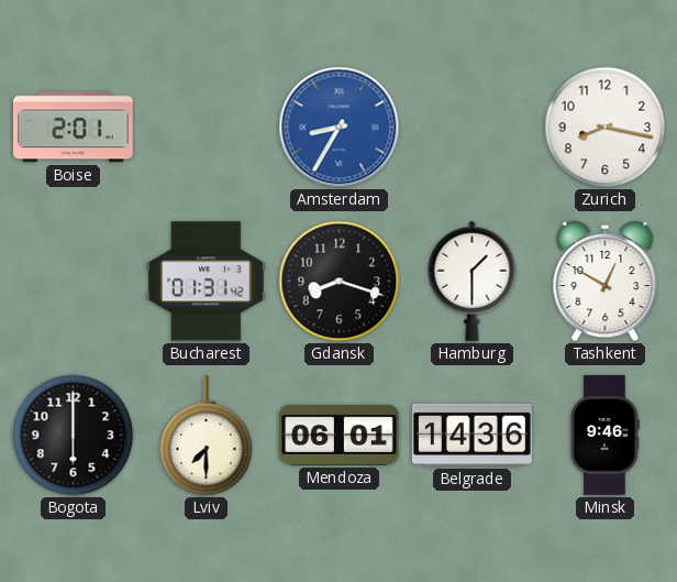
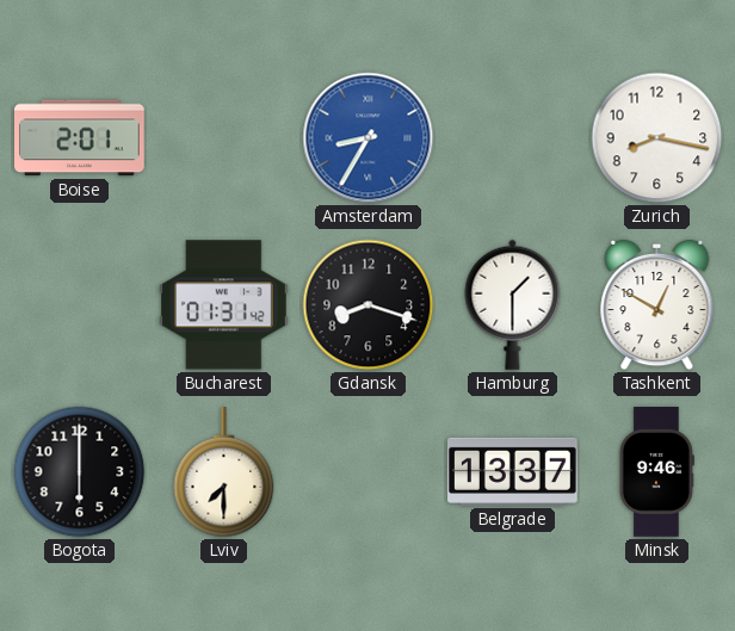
Mendoza: 06:01 -> none (340, 435)
Belgrade: 14:36 -> 13:37 (513, 471)
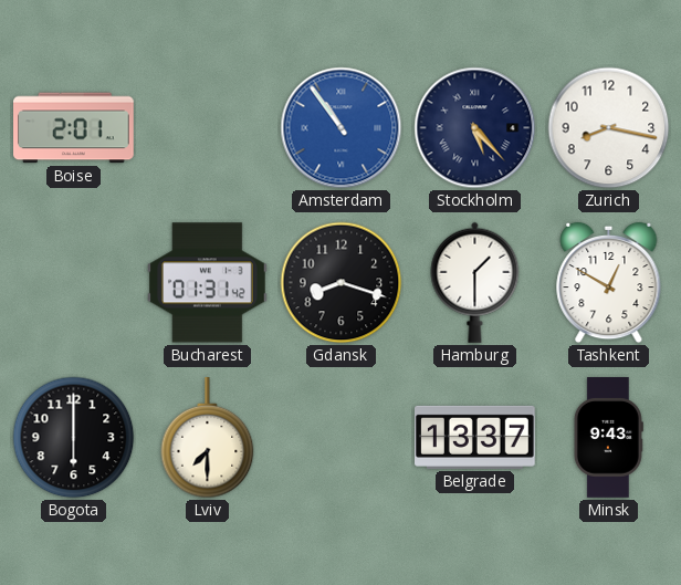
Amsterdam: 8:35 -> 10:54 (342, 128)
Stockholm: none -> 5:23 (475, 128)
Minsk: 9:46 -> 9:43 (608, 438)
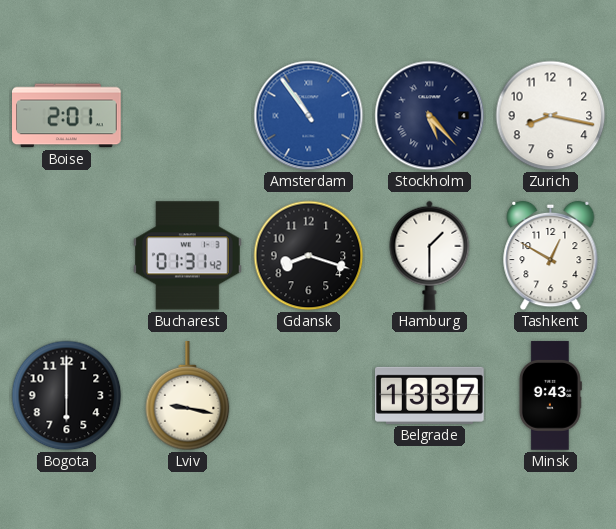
Lviv: 7:30 -> 9:17 (188, 397)
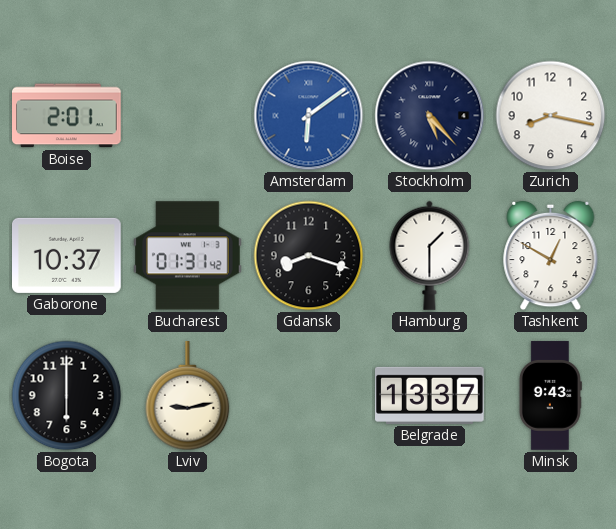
Amsterdam: 10:54 -> 6:09 (309, 116)
Gaborone: none -> 10:37 (67, 255)
Lviv: 9:17 -> 9:13 (188, 397)
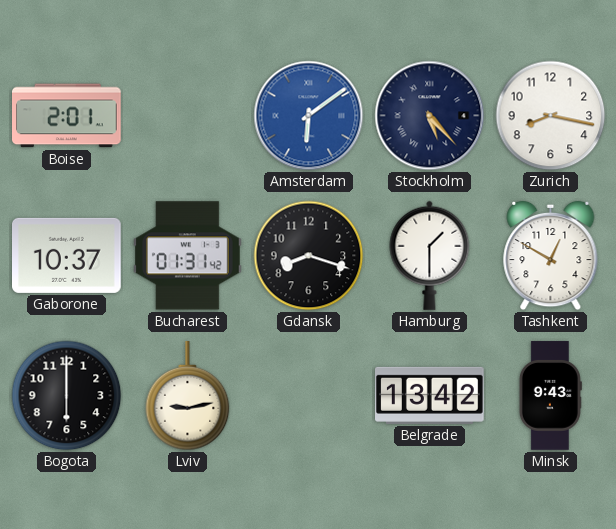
Belgrade: 13:37 -> 13:42 (430, 395)
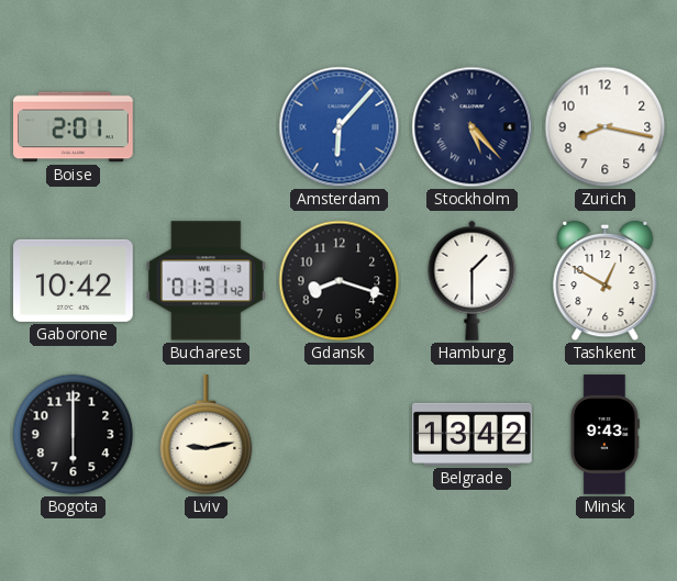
Amsterdam: 6:09 -> 6:07 (340, 127)
Gaborone: 10:37 -> 10:42 (74, 280)
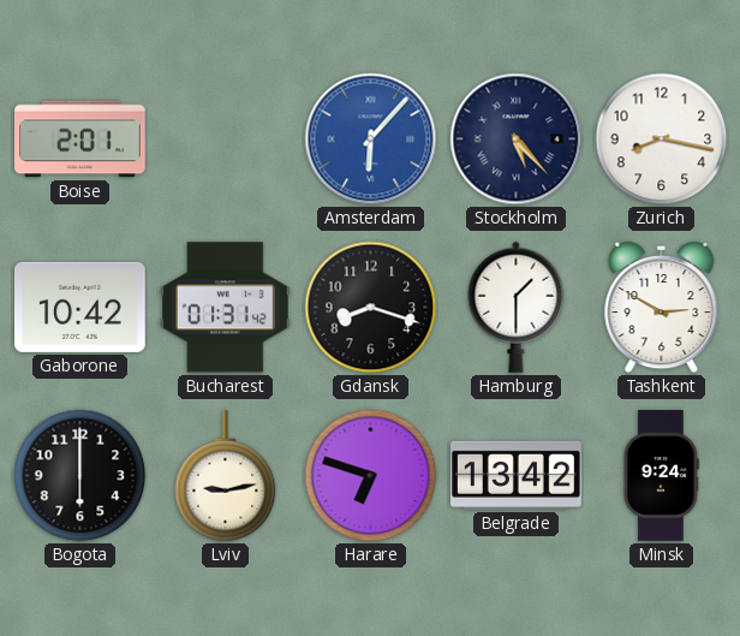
Tashkent: 12:50 -> 2:50 (662, 308)
Harare: none -> 6:48 (371, 476)
Minsk: 9:43 -> 9:24 (661, 476)
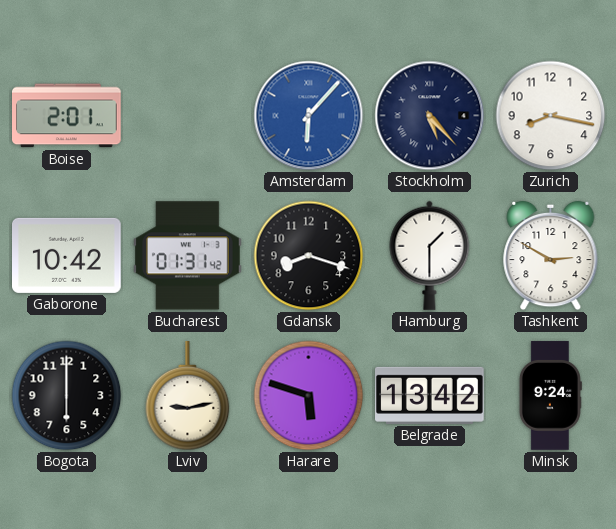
Harare: 6:48 -> 5:48 (309, 396)
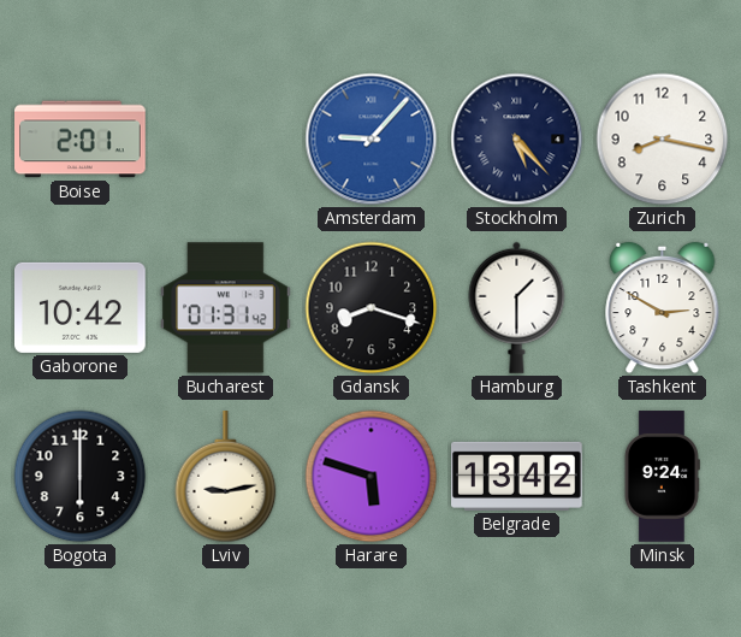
Amsterdam: 6:07 -> 9:07 (372, 140)
